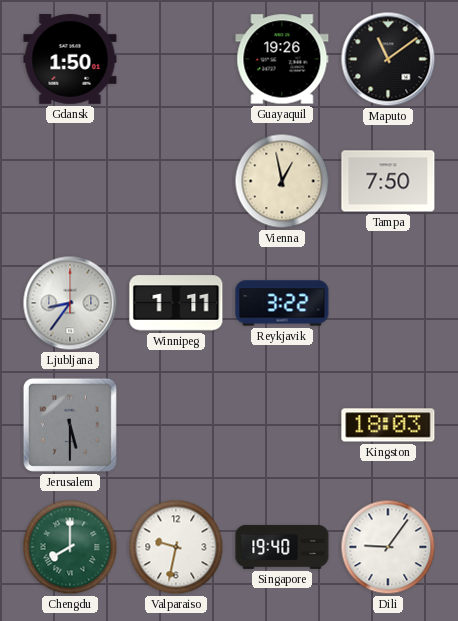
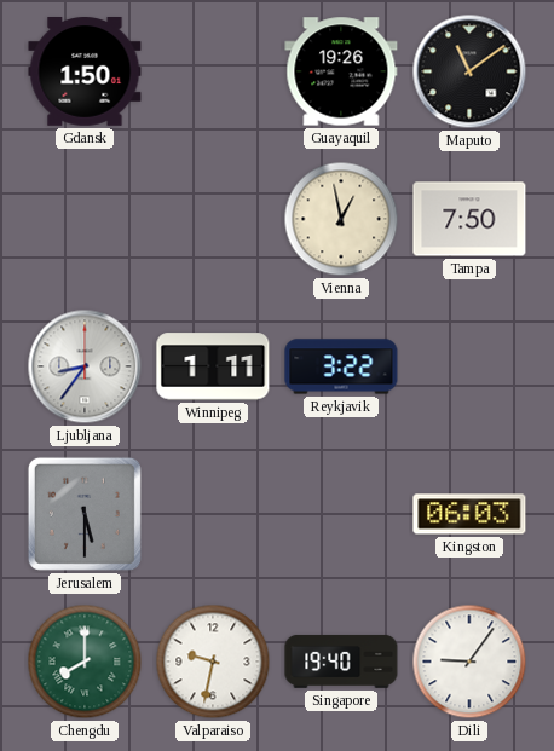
Kingston: 18:03 -> 06:03 (469, 514)
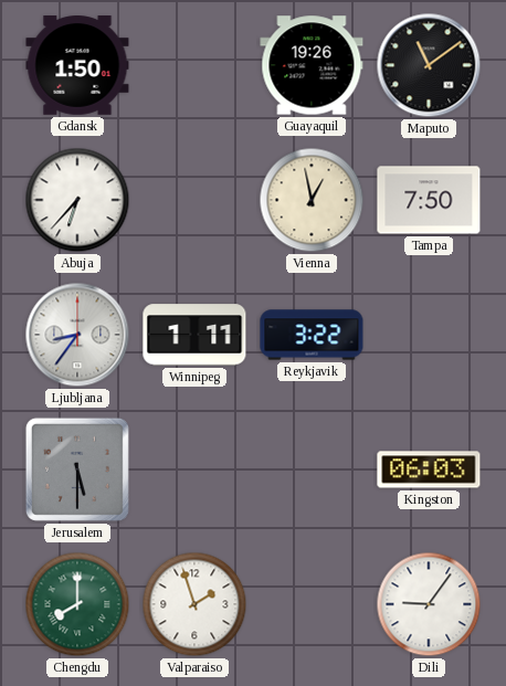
Abuja: none -> 6:37 (77, 200)
Valparaiso: 9:32 -> 1:57 (194, 604)
Singapore: 19:40 -> none (341, 662)
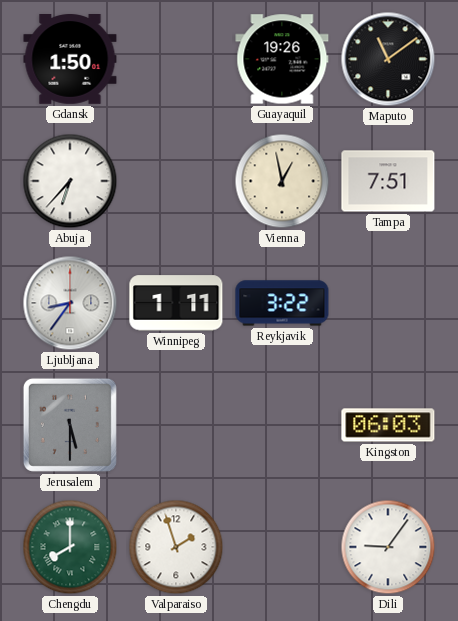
Tampa: 7:50 -> 7:51 (388, 181)
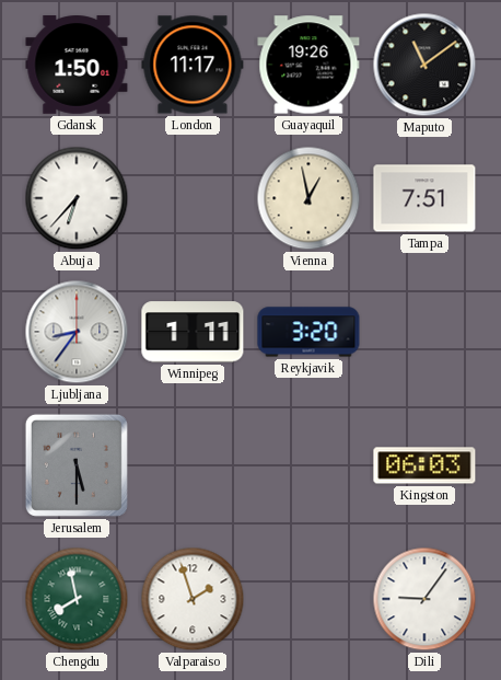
London: none -> 11:17 (193, 65)
Reykjavik: 3:22 -> 3:20 (308, 332)
Chengdu: 8:00 -> 7:58 (77, 599)
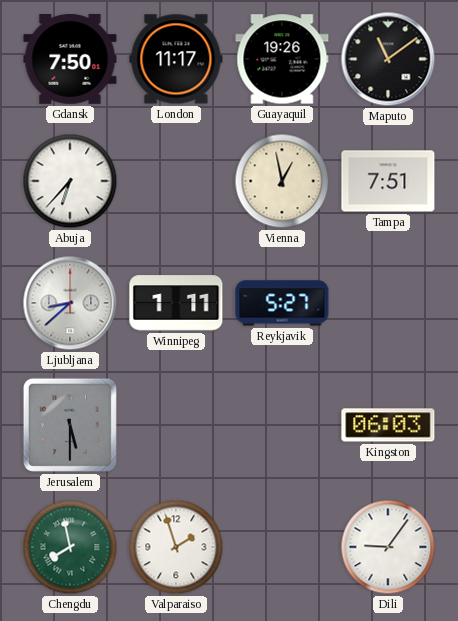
Gdansk: 1:50 -> 7:50 (70, 60)
Ljubljana: 8:36 -> 8:38 (70, 303)
Reykjavik: 3:20 -> 5:27 (282, 303)
